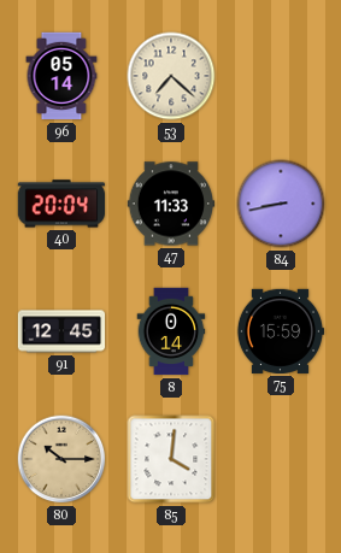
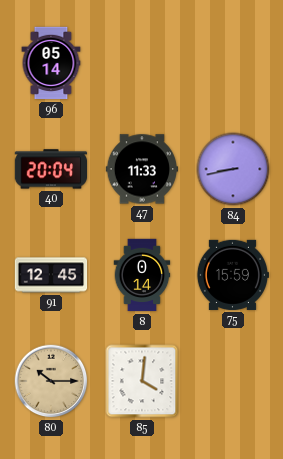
53: 7:22 -> none (171, 76)
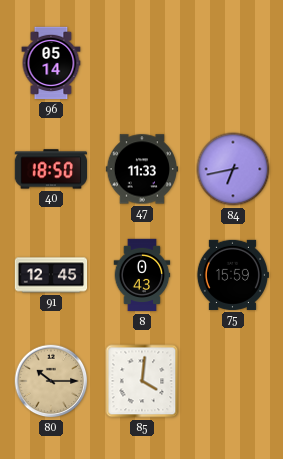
40: 20:04 -> 18:50 (50, 169)
84: 8:43 -> 6:43 (233, 169)
8: 0:14 -> 0:43 (142, 275)
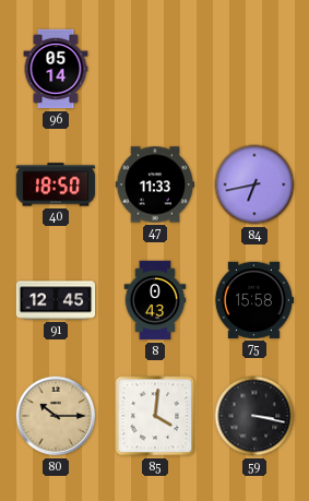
75: 15:59 -> 15:58 (253, 300)
59: none -> 3:17 (254, 416)
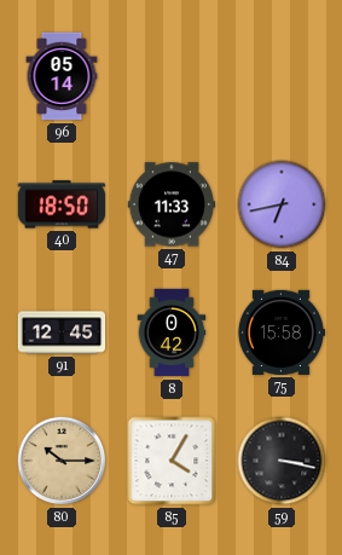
8: 0:43 -> 0:42 (172, 333)
85: 4:01 -> 4:05 (172, 461)
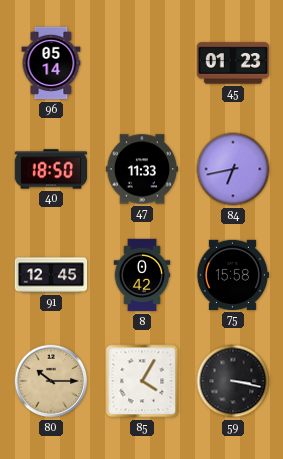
45: none -> 01:23 (233, 63)
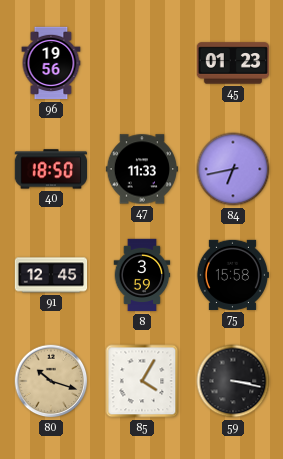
96: 05:14 -> 19:56 (51, 63)
8: 0:42 -> 3:59 (142, 275)
80: 10:15 -> 10:18 (51, 381)
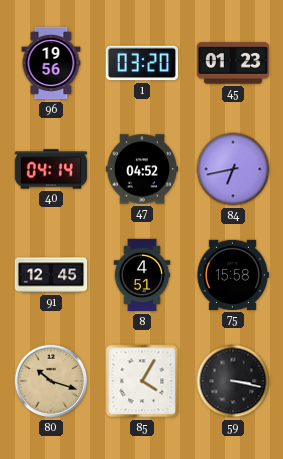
1: none -> 03:20 (141, 63)
40: 18:50 -> 04:14 (50, 169)
47: 11:33 -> 04:52 (142, 169)
8: 3:59 -> 4:51 (142, 275)
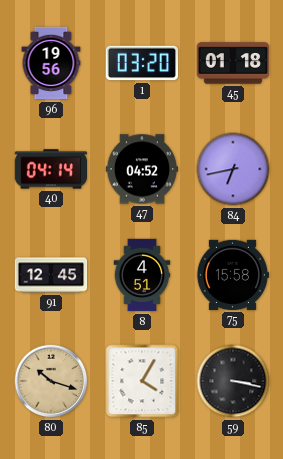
45: 01:23 -> 01:18 (233, 63)
